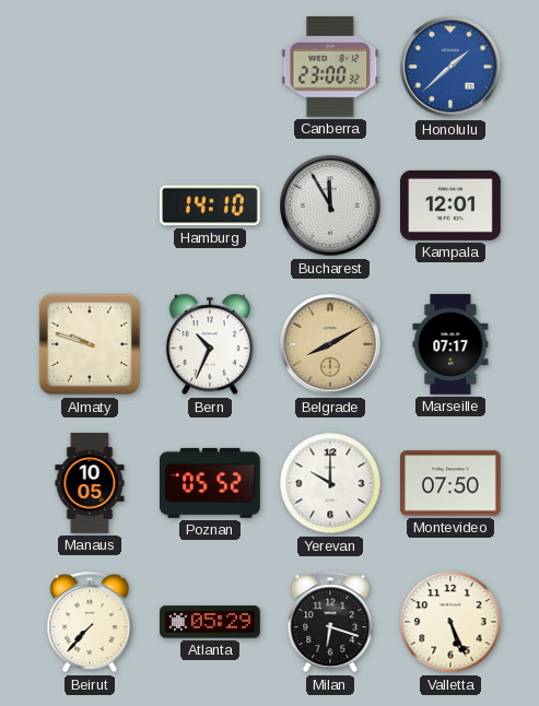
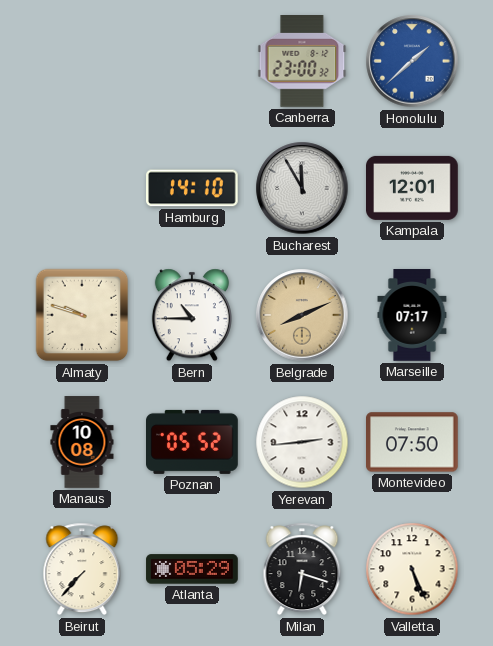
Bern: 10:34 -> 10:45 (192, 315)
Belgrade: 8:10 -> 8:11 (302, 315)
Manaus: 10:05 -> 10:08 (82, 442)
Yerevan: 10:00 -> 2:44 (302, 442)
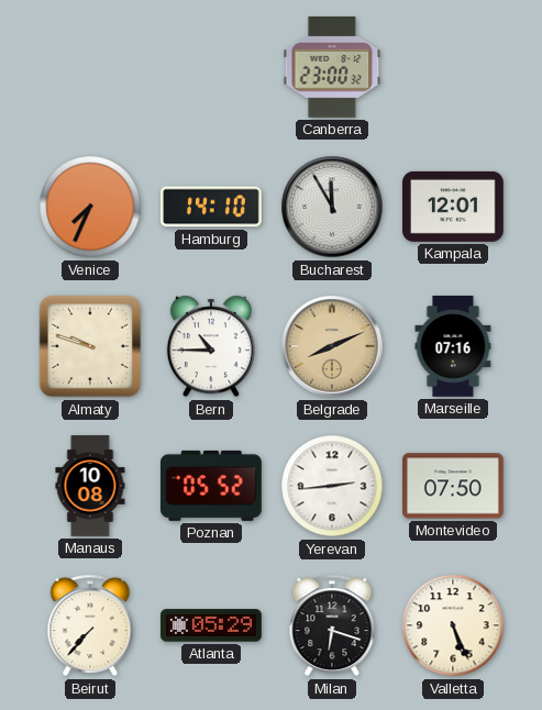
Honolulu: 1:38 -> none (412, 61)
Venice: none -> 7:34 (90, 207)
Marseille: 07:17 -> 07:16 (453, 346)
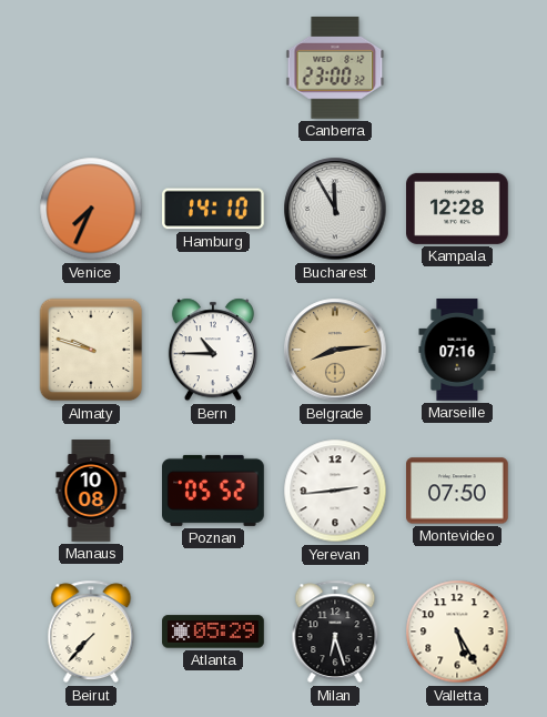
Kampala: 12:01 -> 12:28 (458, 209)
Belgrade: 8:11 -> 8:14 (335, 350)
Milan: 6:18 -> 6:27 (335, 632)
Valletta: 5:26 -> 5:25 (457, 632)
